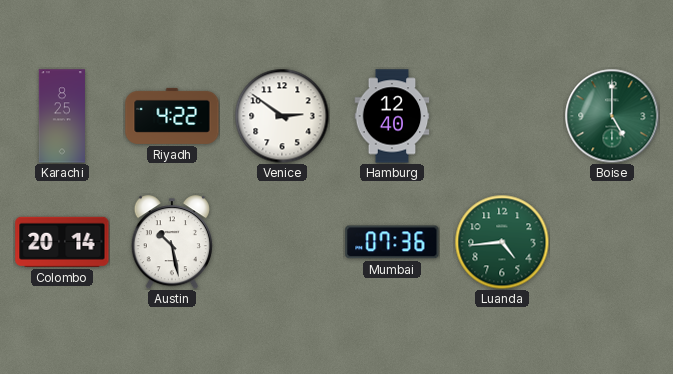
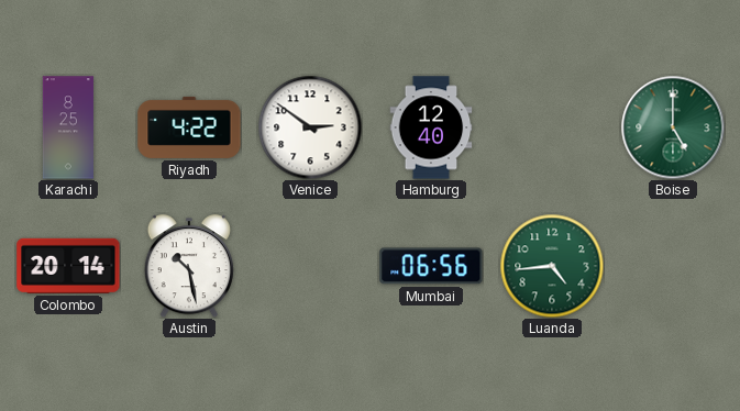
Mumbai: 07:36 -> 06:56 (431, 266)
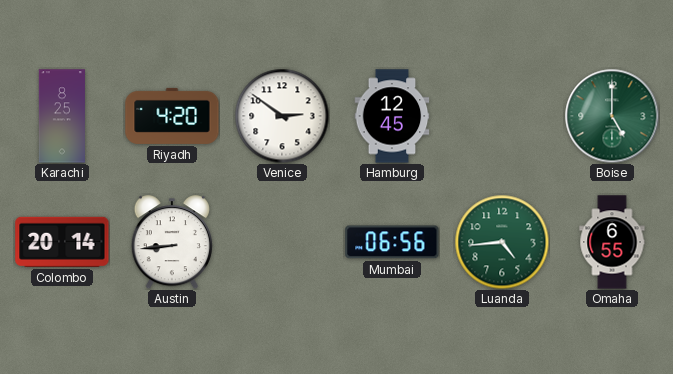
Riyadh: 4:22 -> 4:20 (172, 116)
Hamburg: 12:40 -> 12:45 (392, 116)
Austin: 10:28 -> 8:44 (172, 242)
Omaha: none -> 6:55 (612, 242)
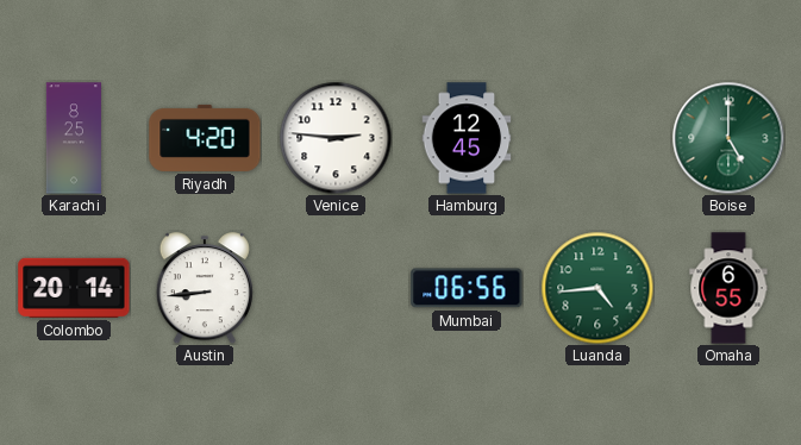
Venice: 2:51 -> 2:46 (336, 138)
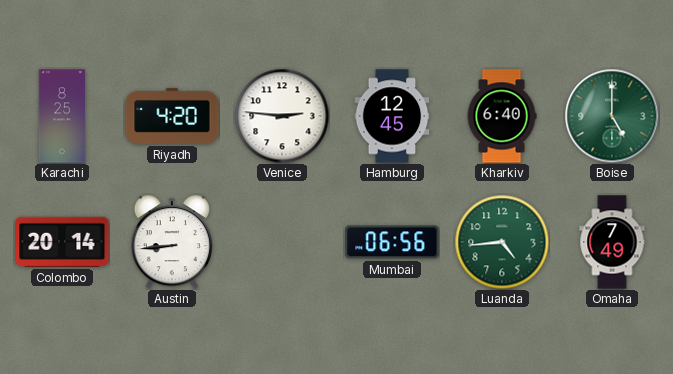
Kharkiv: none -> 6:40 (502, 116)
Omaha: 6:55 -> 7:49 (612, 242)
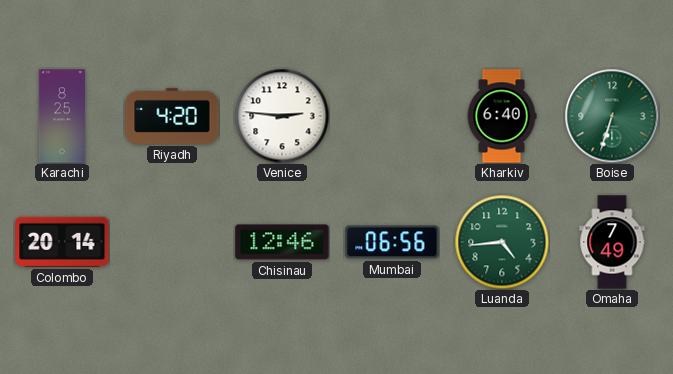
Hamburg: 12:45 -> none (392, 116)
Boise: 5:00 -> 6:33 (612, 116)
Austin: 8:44 -> none (172, 242)
Chisinau: none -> 12:46 (282, 242)
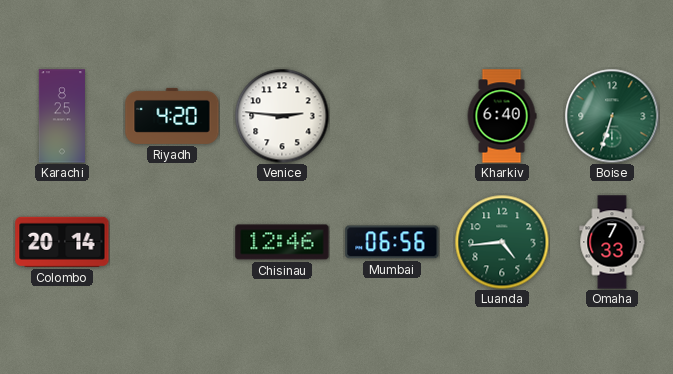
Omaha: 7:49 -> 7:33 (612, 242)
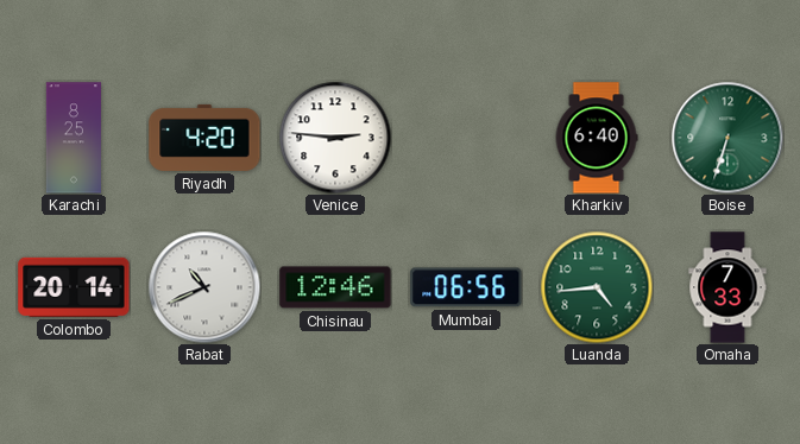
Rabat: none -> 10:41 (204, 287)
